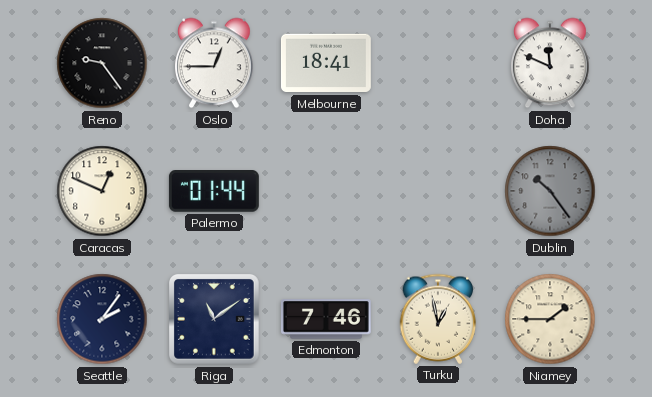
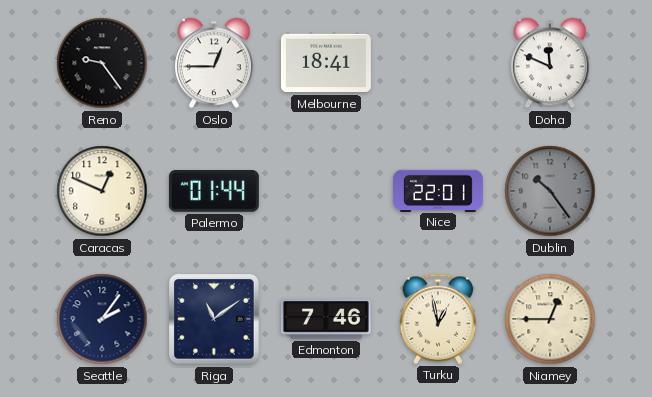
Nice: none -> 22:01 (438, 190)
Niamey: 1:45 -> 12:45 (550, 319)
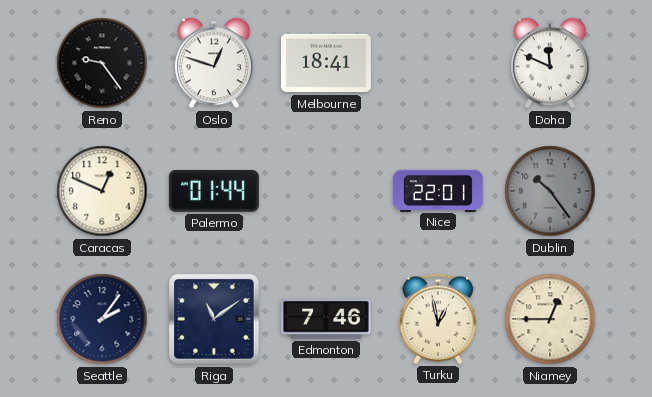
Oslo: 12:45 -> 12:48 (215, 63)
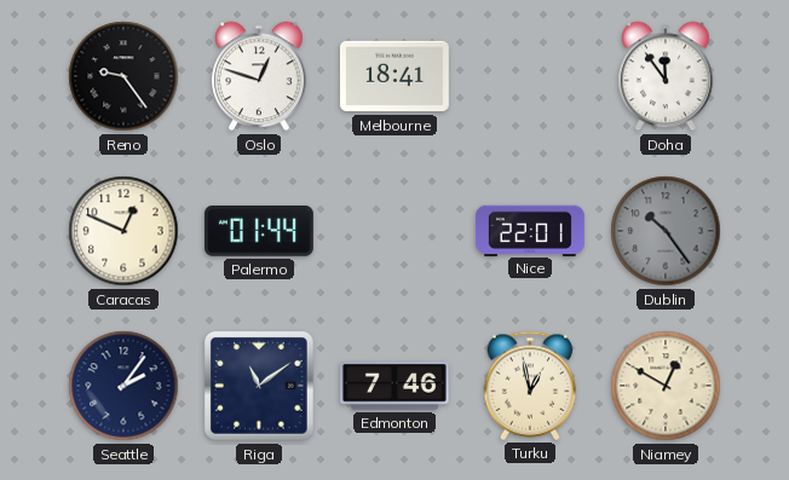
Doha: 11:49 -> 11:54 (667, 76)
Niamey: 12:45 -> 12:50 (666, 386)
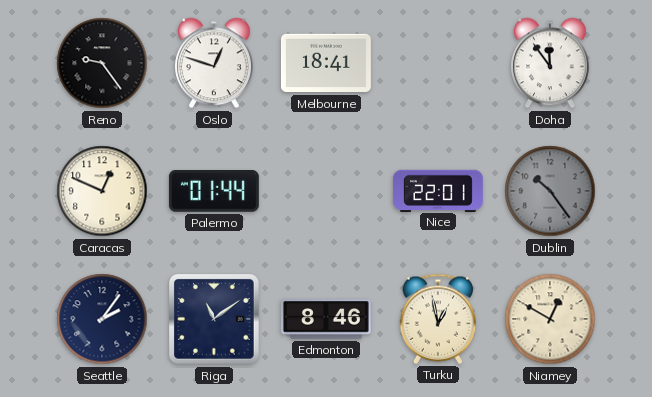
Edmonton: 7:46 -> 8:46 (326, 319)
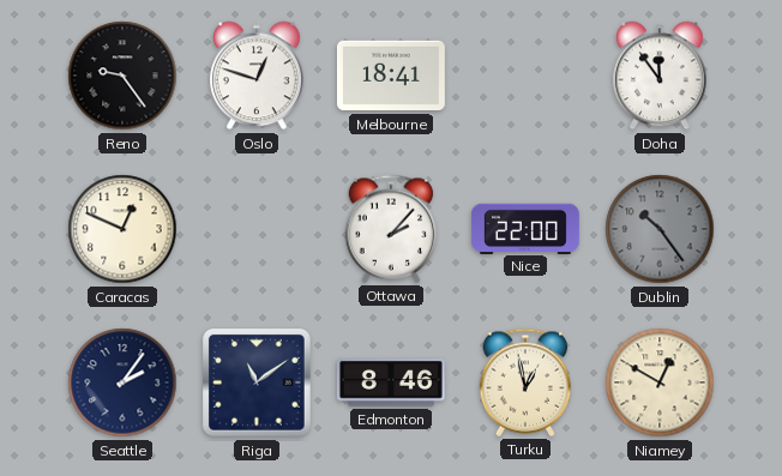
Palermo: 01:44 -> none (214, 192)
Ottawa: none -> 2:07 (391, 229)
Nice: 22:01 -> 22:00 (525, 228)
